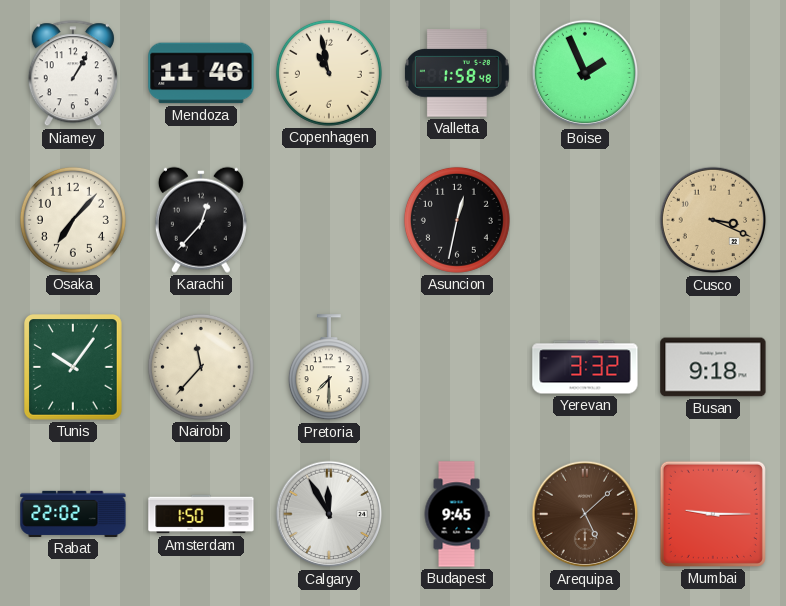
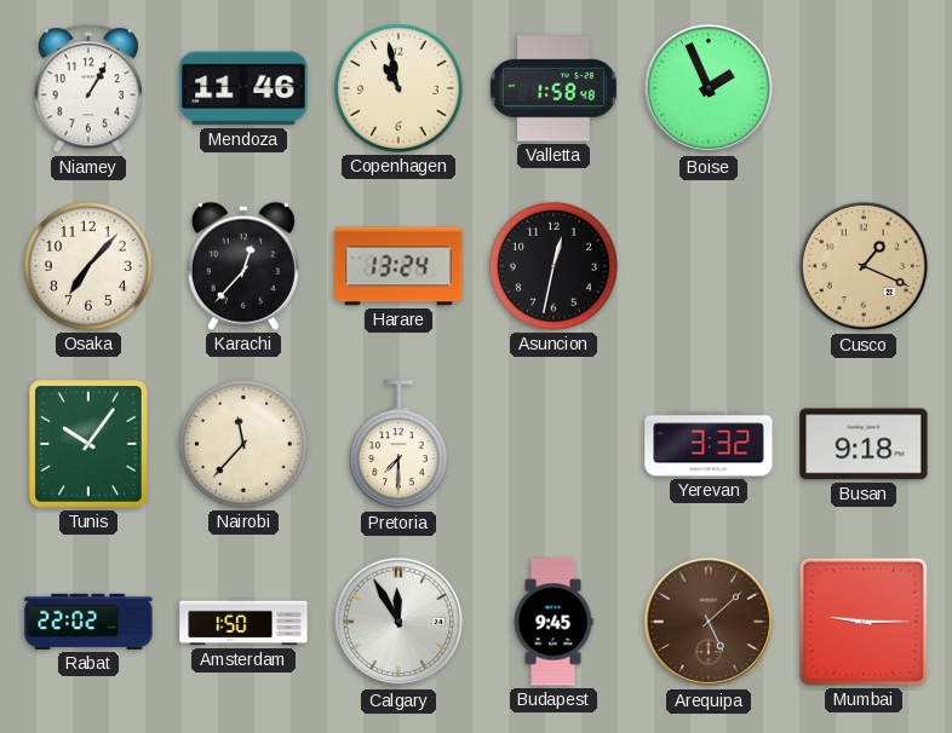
Harare: none -> 13:24 (398, 266)
Cusco: 3:19 -> 1:19 (864, 266)
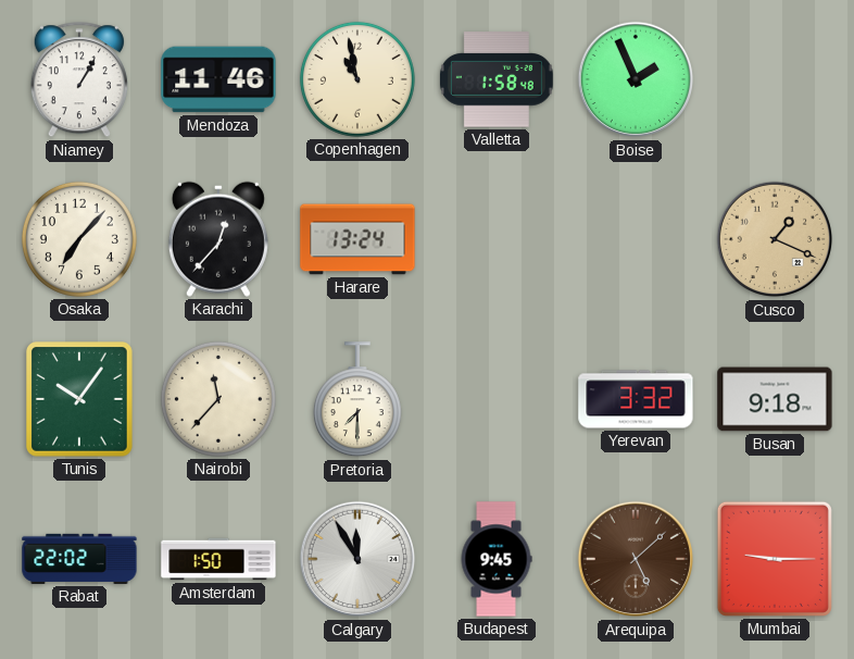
Asuncion: 12:32 -> none (554, 266)
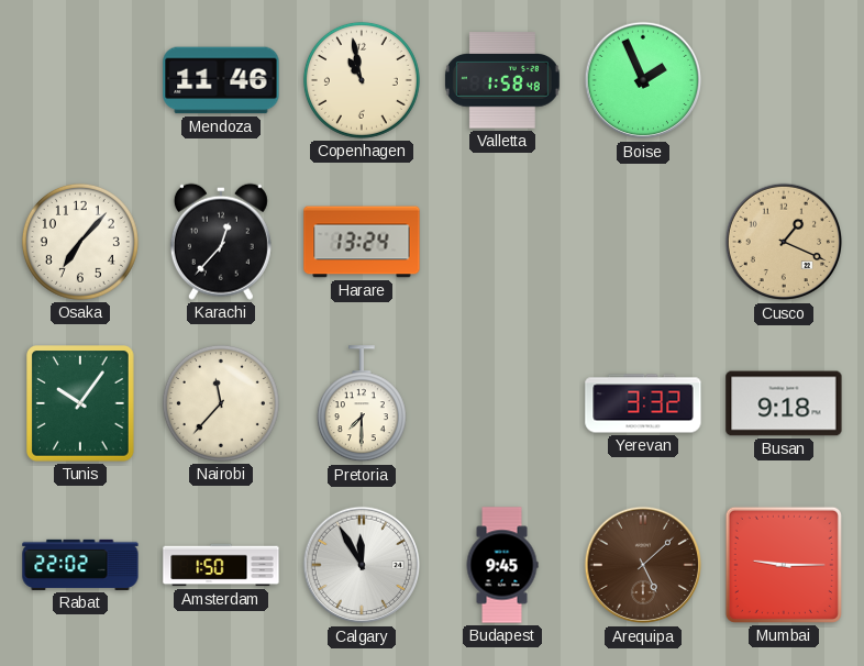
Niamey: 1:05 -> none (79, 80)
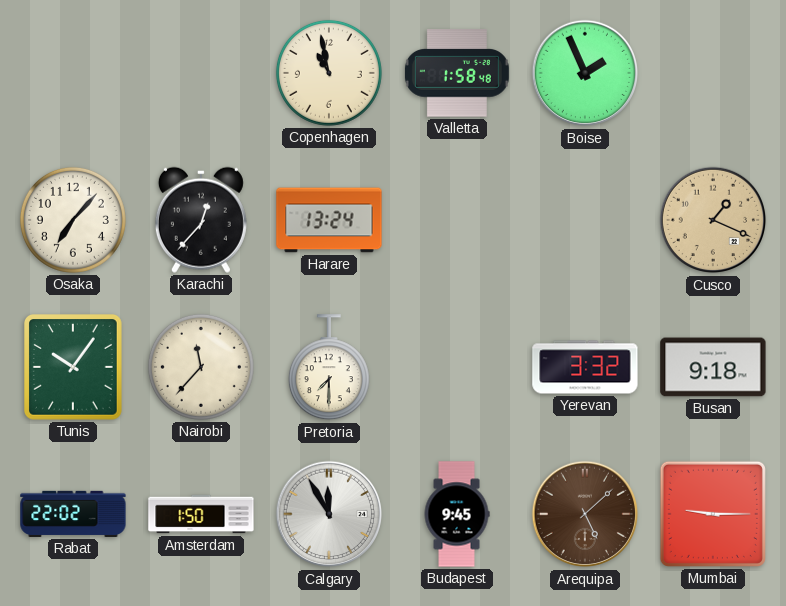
Mendoza: 11:46 -> none (221, 80)
